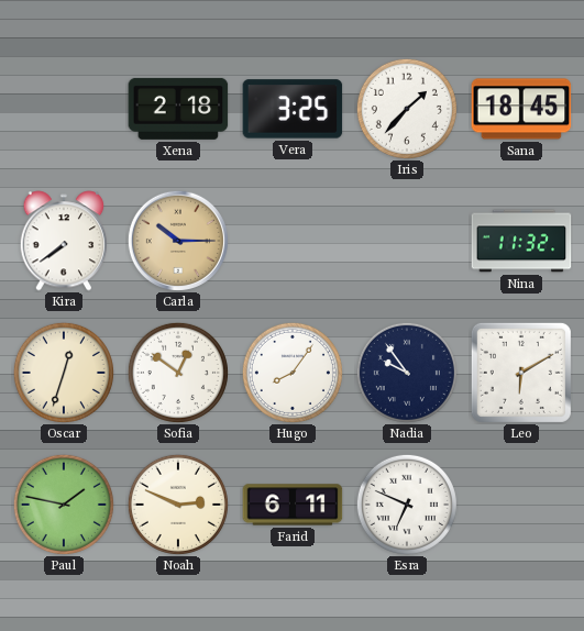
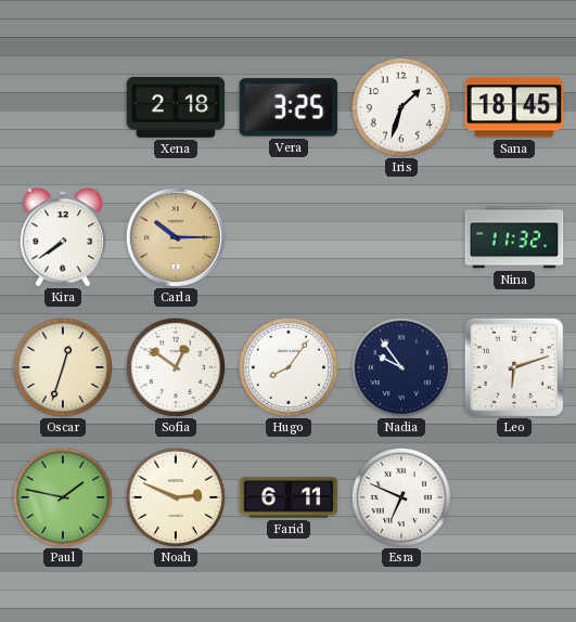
Iris: 1:37 -> 1:33 (401, 107)
Leo: 6:10 -> 6:12 (514, 367)
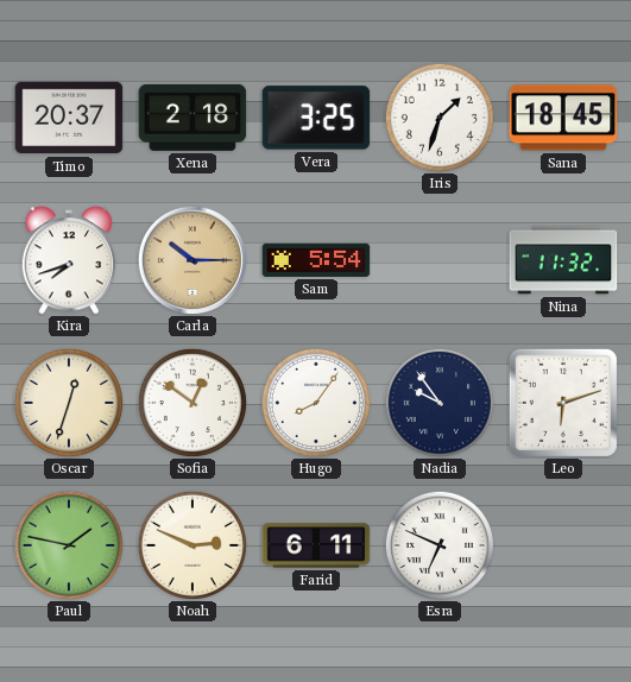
Timo: none -> 20:37 (69, 118)
Kira: 7:39 -> 7:42 (69, 260)
Sam: none -> 5:54 (316, 260)
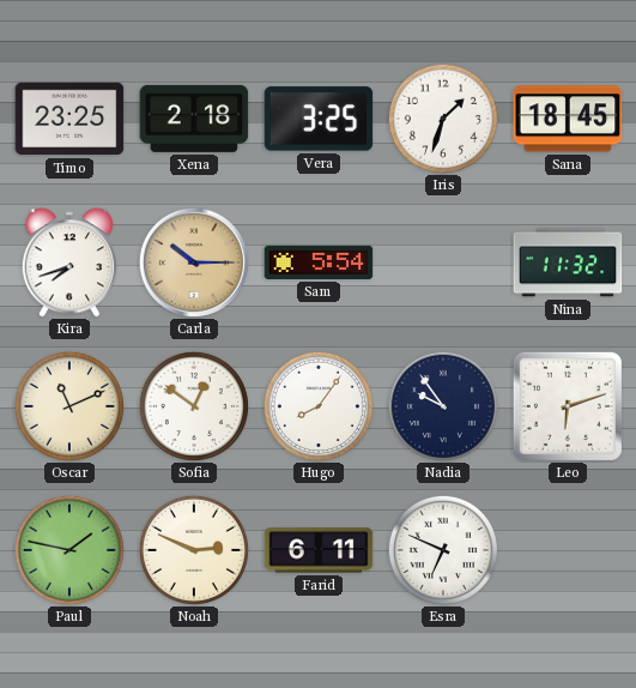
Timo: 20:37 -> 23:25 (69, 119)
Oscar: 12:33 -> 11:11 (69, 406)
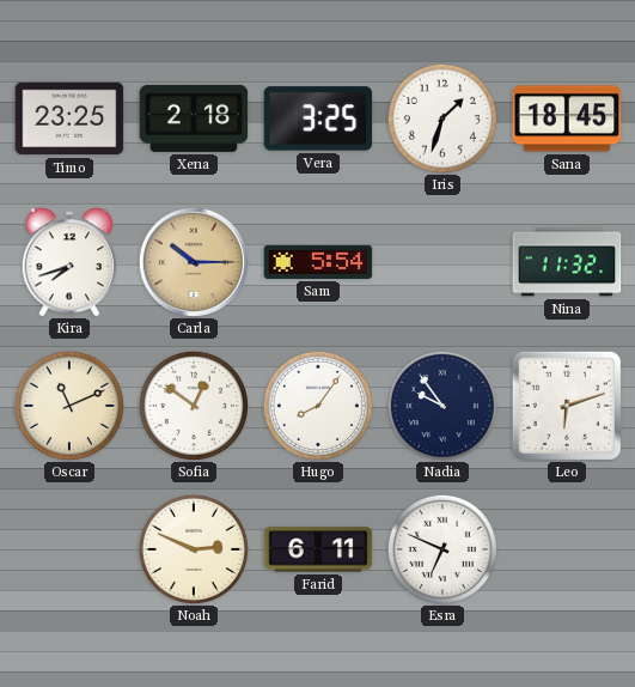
Paul: 1:47 -> none (69, 550)
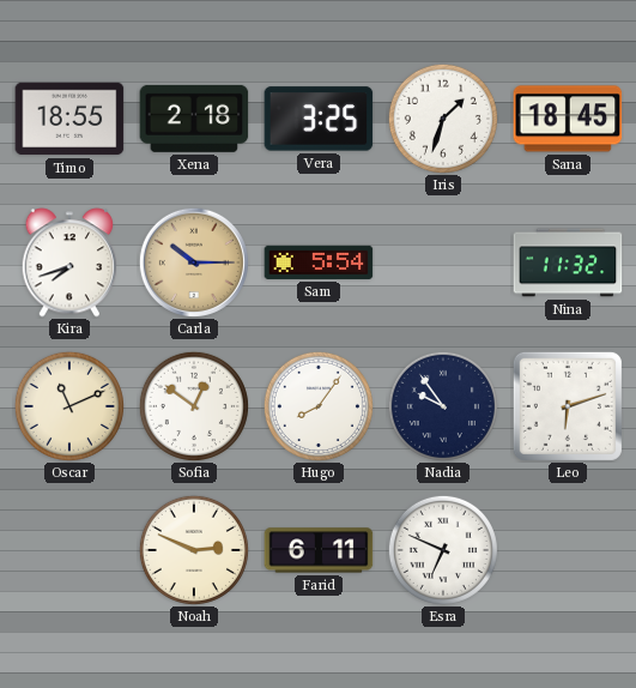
Timo: 23:25 -> 18:55 (69, 119)
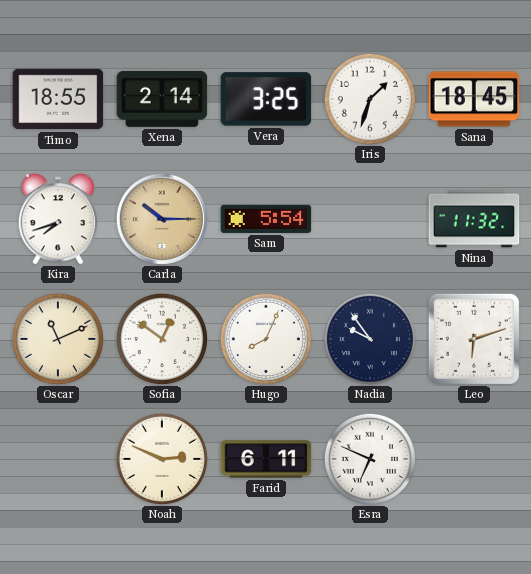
Xena: 2:18 -> 2:14 (162, 99)
Hugo: 8:06 -> 8:04 (266, 339)
